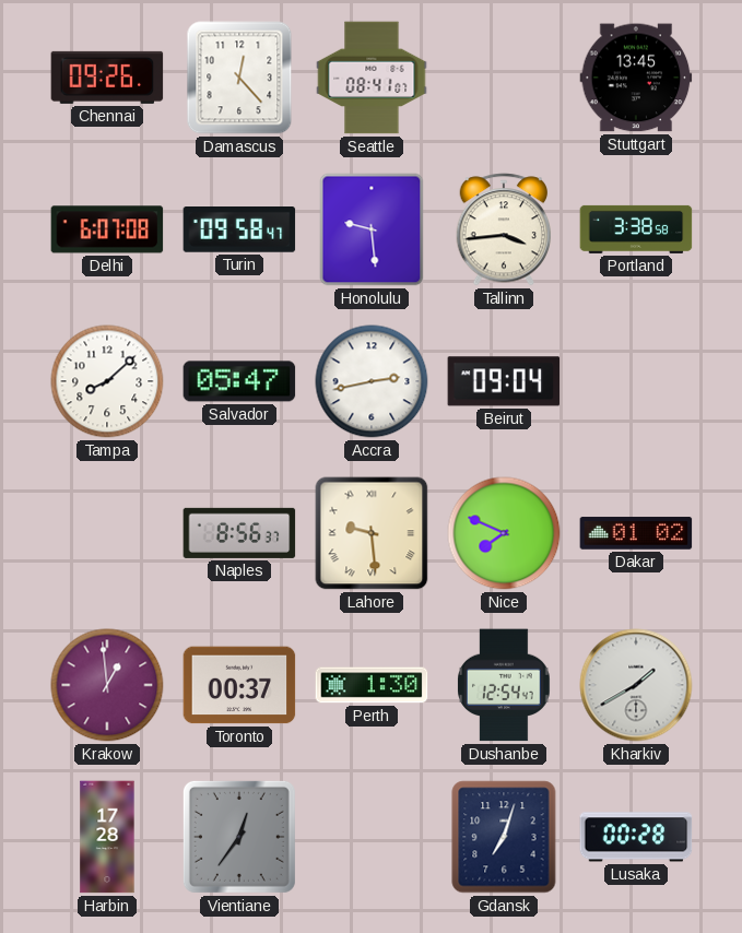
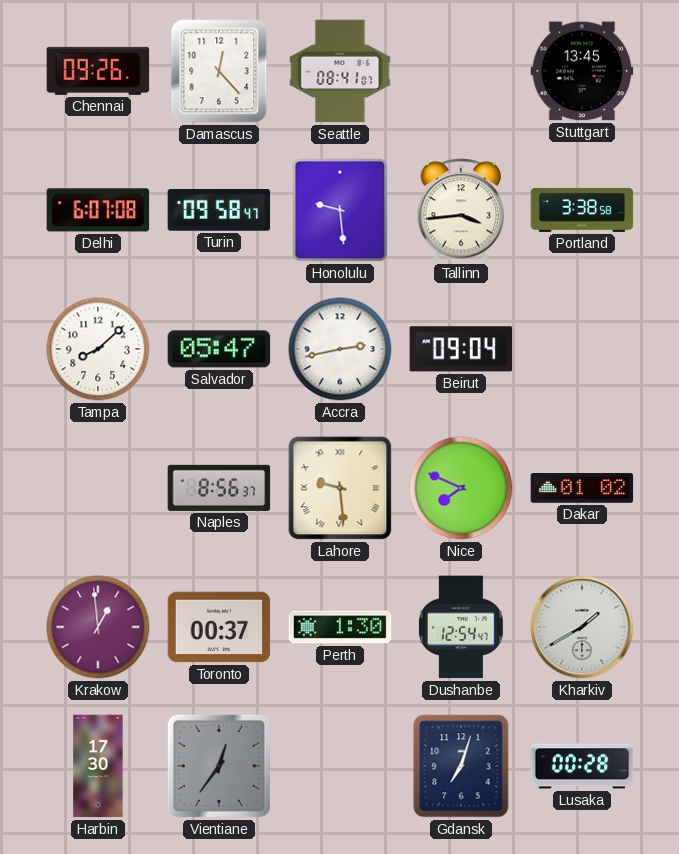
Harbin: 17:28 -> 17:30 (98, 766)
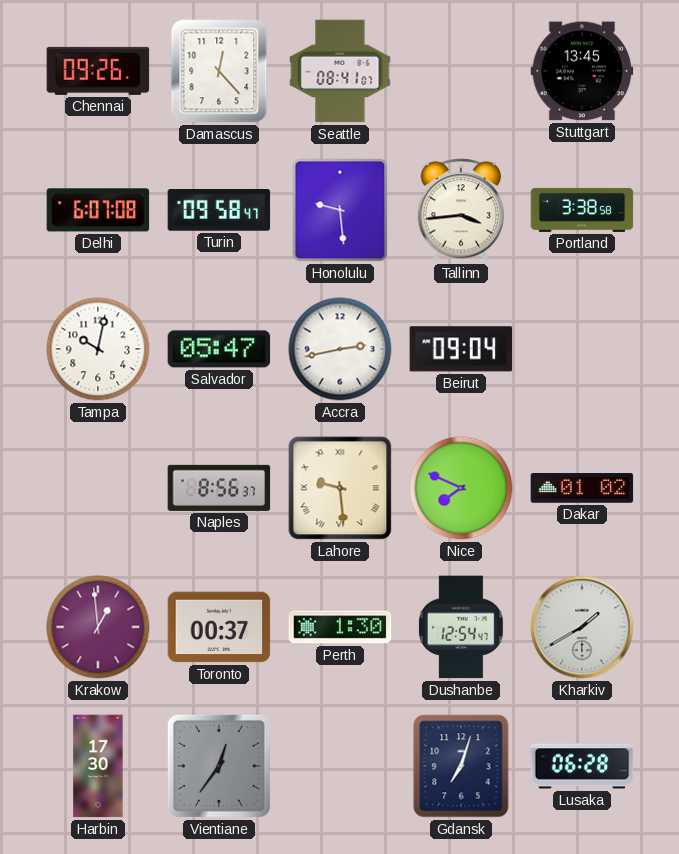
Tampa: 8:08 -> 10:02 (98, 349)
Lusaka: 00:28 -> 06:28 (582, 766)
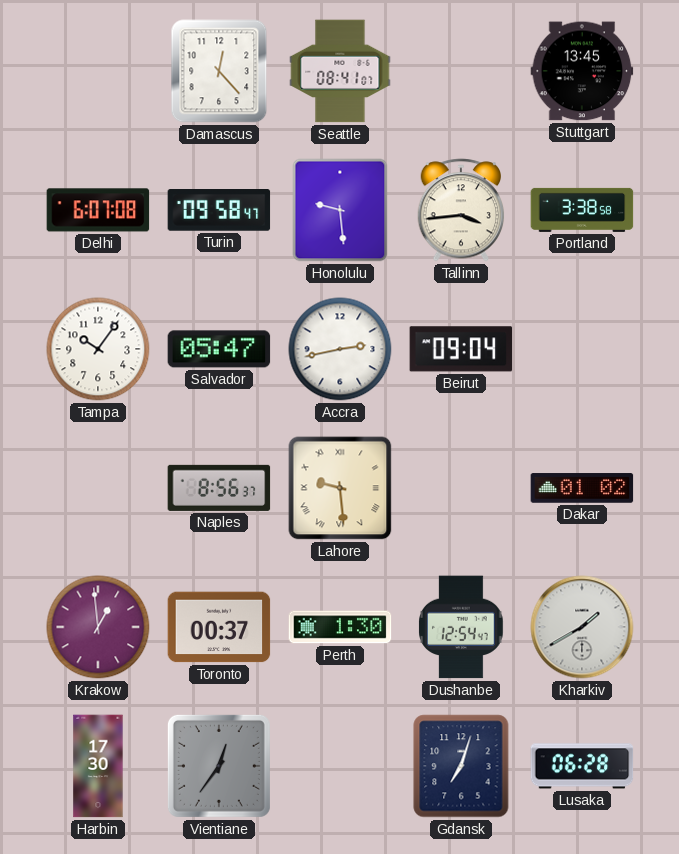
Chennai: 09:26 -> none (98, 71)
Tampa: 10:02 -> 10:06 (98, 349)
Nice: 7:49 -> none (461, 488)
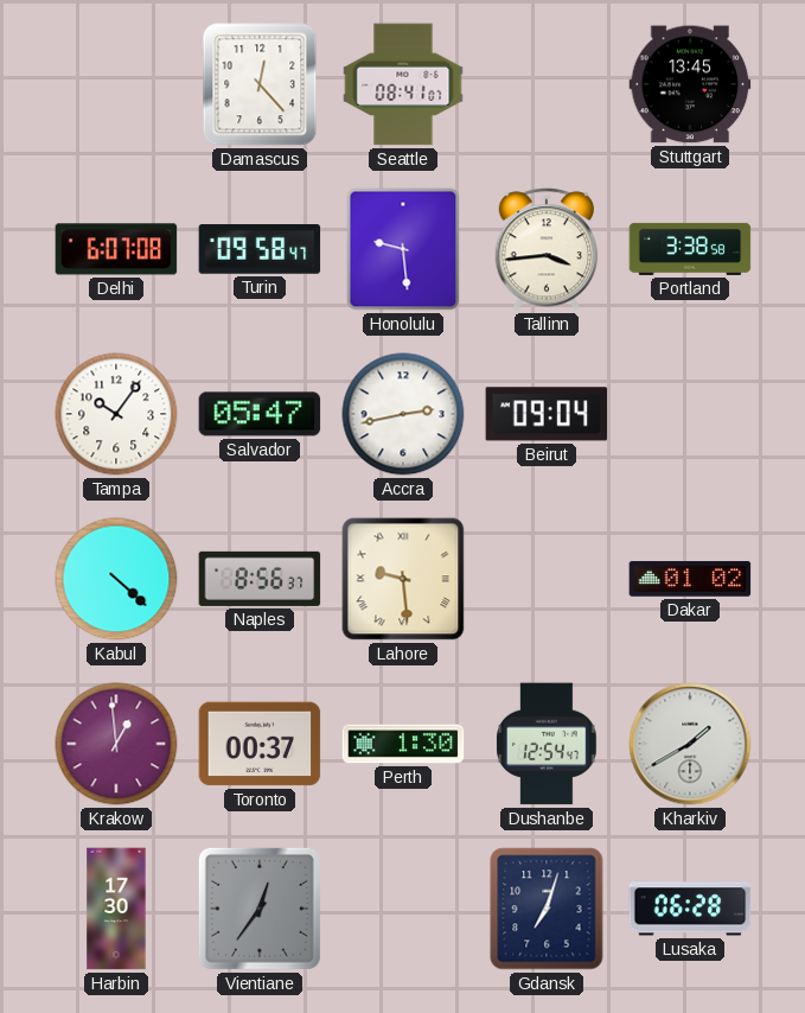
Kabul: none -> 4:22 (116, 579)
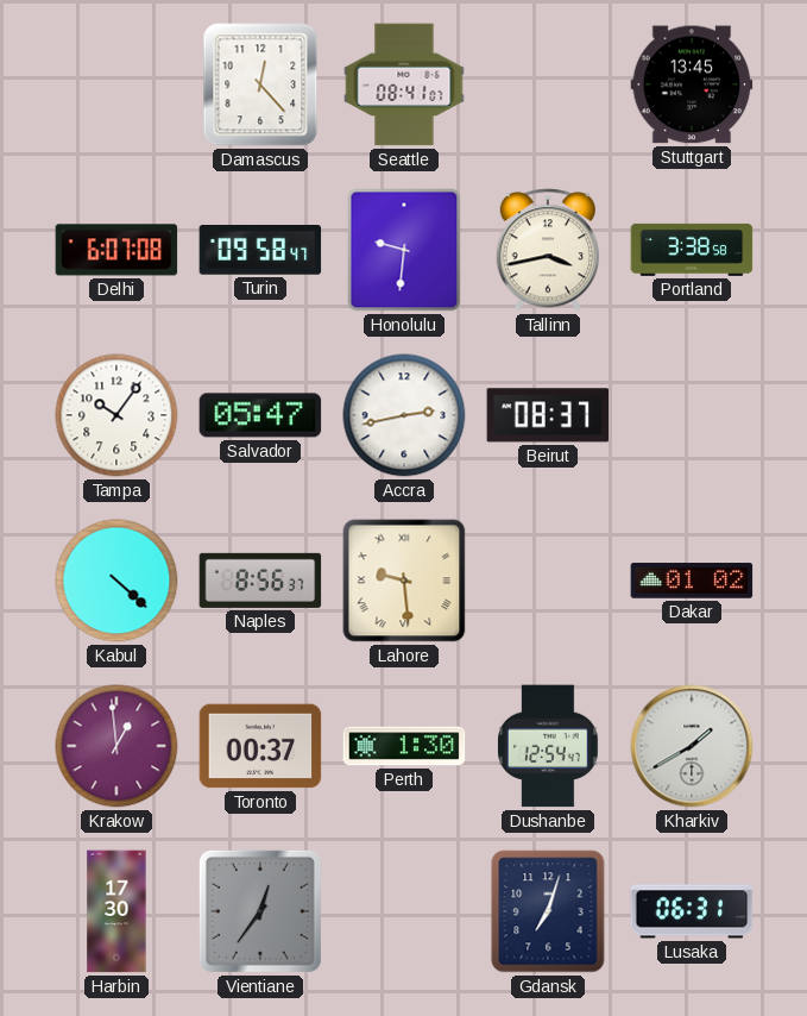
Honolulu: 9:29 -> 9:31 (404, 250)
Tallinn: 3:44 -> 3:43 (548, 250)
Beirut: 09:04 -> 08:37 (548, 415)
Lusaka: 06:28 -> 06:31 (692, 911)
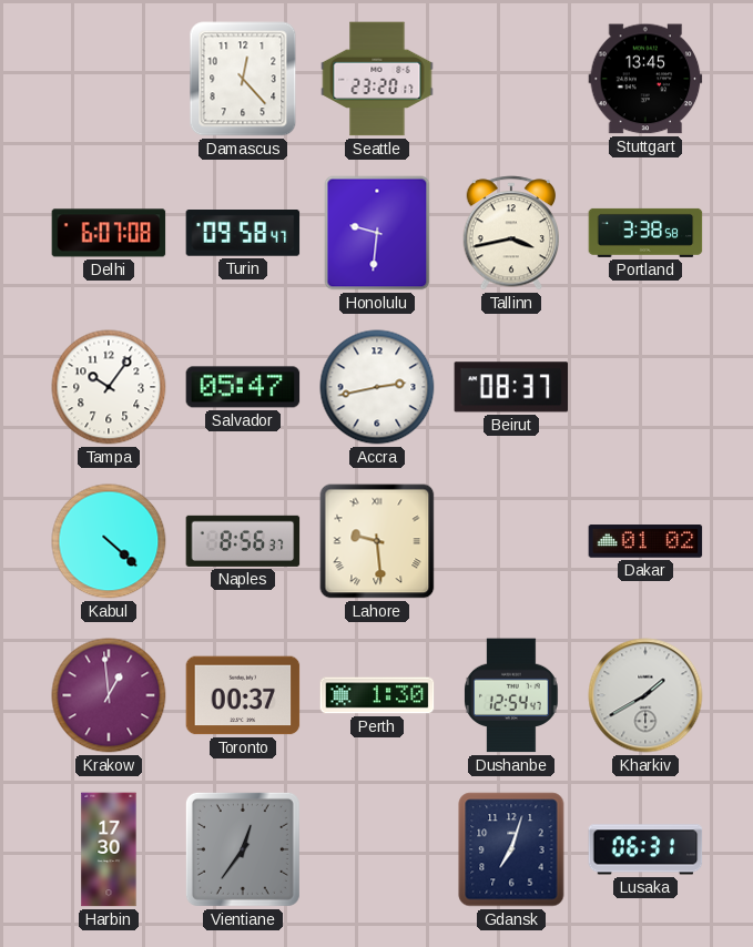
Seattle: 08:41 -> 23:20 (377, 79)
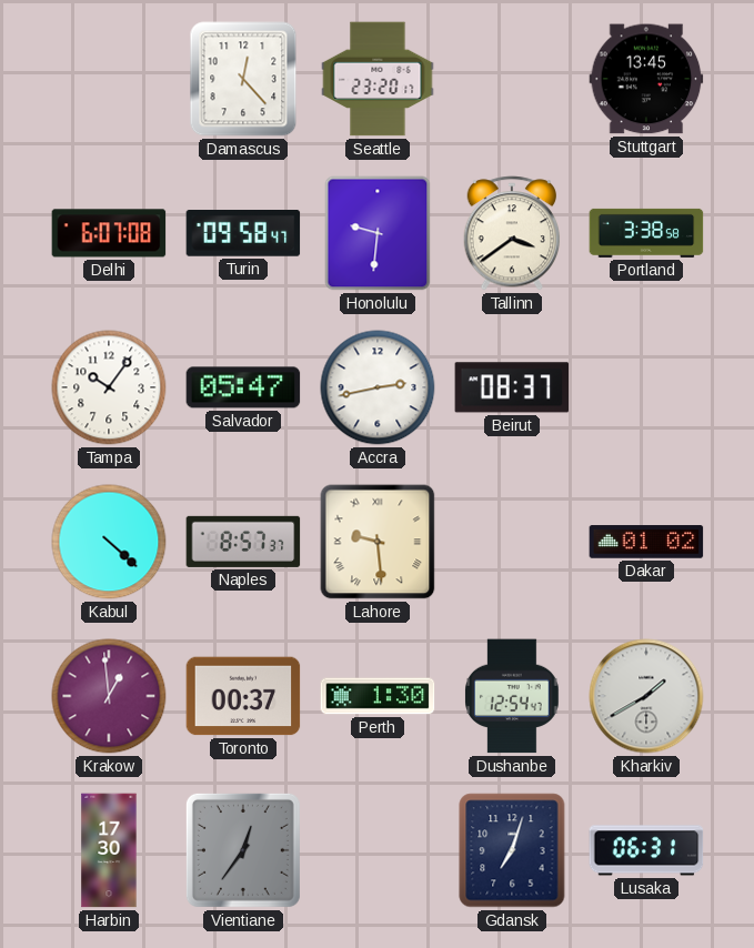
Tallinn: 3:43 -> 3:39 (512, 233)
Naples: 8:56 -> 8:57 (243, 542)
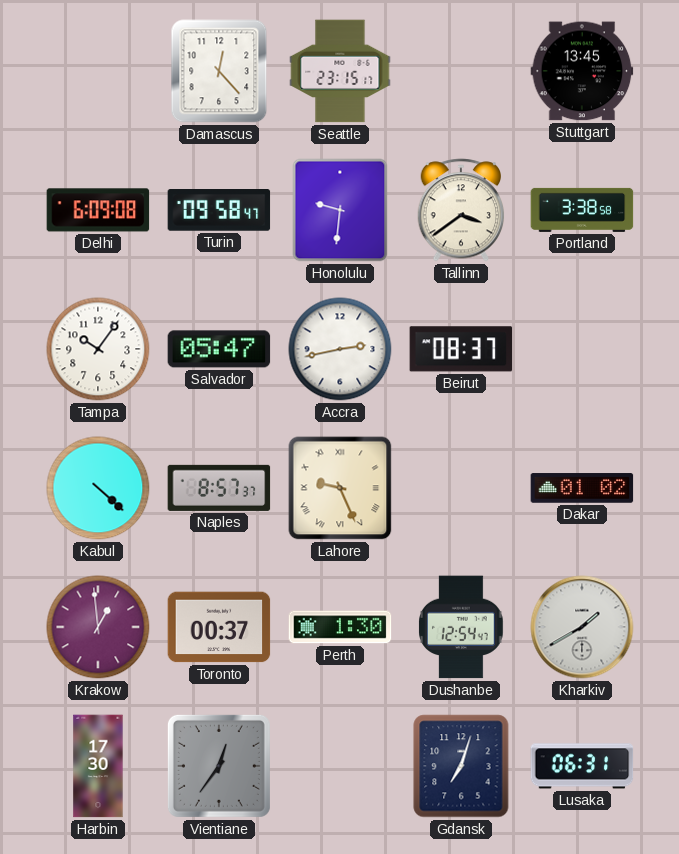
Seattle: 23:20 -> 23:15 (340, 71)
Delhi: 6:07 -> 6:09 (98, 210)
Lahore: 9:29 -> 9:26 (340, 488)
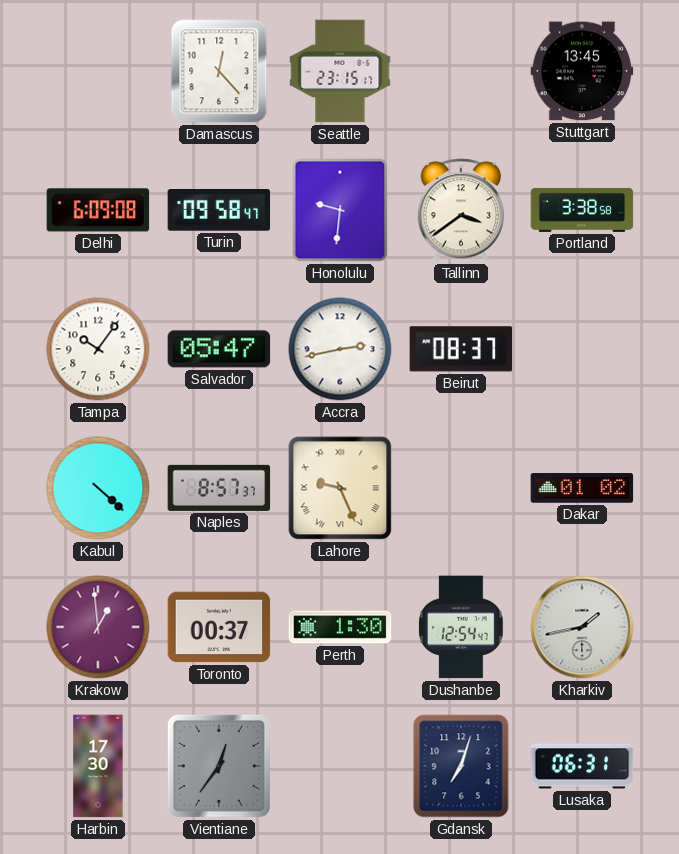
Kharkiv: 1:40 -> 1:43 (582, 627)
